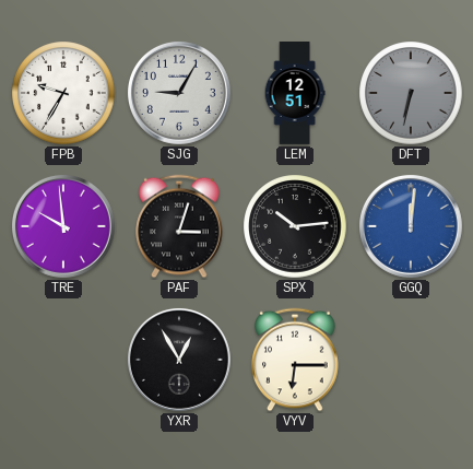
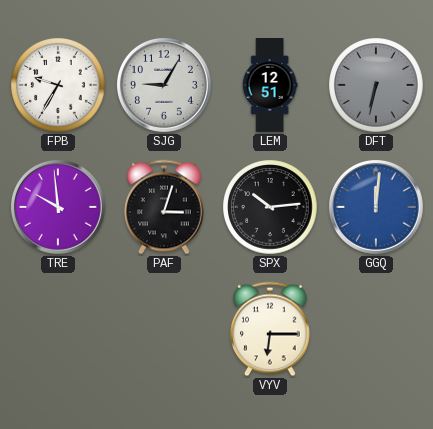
YXR: 12:55 -> none (179, 360)
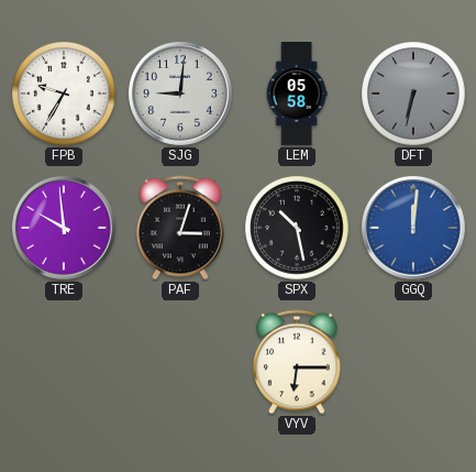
SJG: 9:05 -> 9:01 (180, 94)
LEM: 12:51 -> 05:58 (297, 95)
SPX: 10:14 -> 10:28 (297, 228)
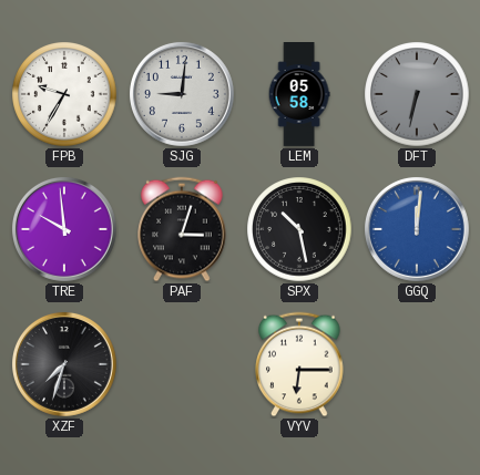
XZF: none -> 7:33 (64, 364)
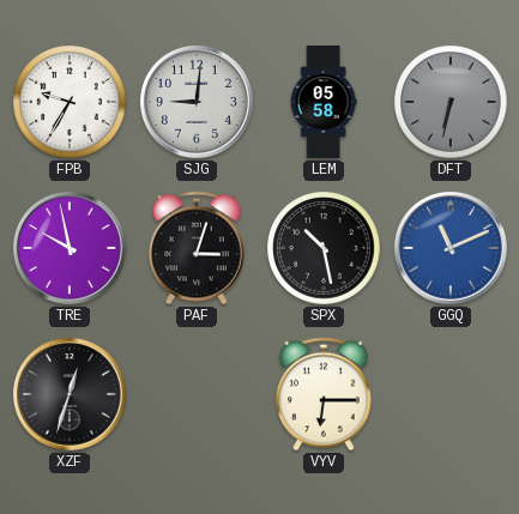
TRE: 9:59 -> 9:58 (70, 248)
GGQ: 12:01 -> 11:11 (451, 248)
XZF: 7:33 -> 12:33 (70, 394)
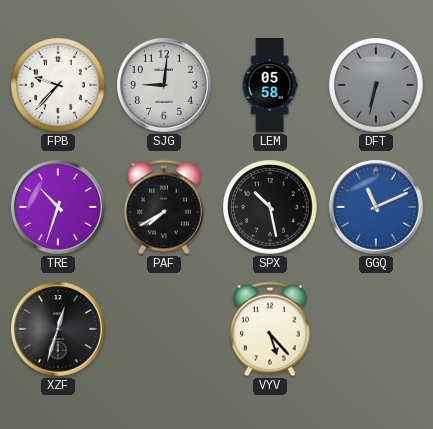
FPB: 9:35 -> 9:37 (58, 85)
TRE: 9:58 -> 10:33 (58, 207)
PAF: 3:03 -> 7:40 (164, 207)
VYV: 6:15 -> 5:23 (270, 329)
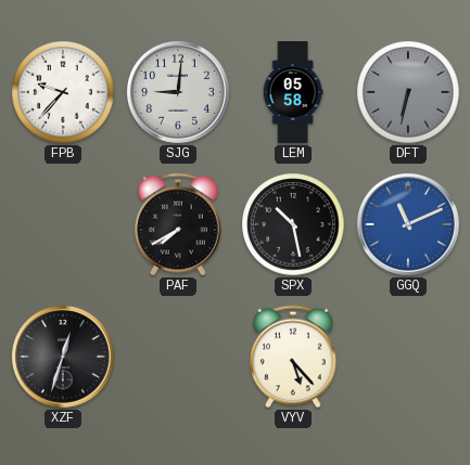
TRE: 10:33 -> none (58, 207)
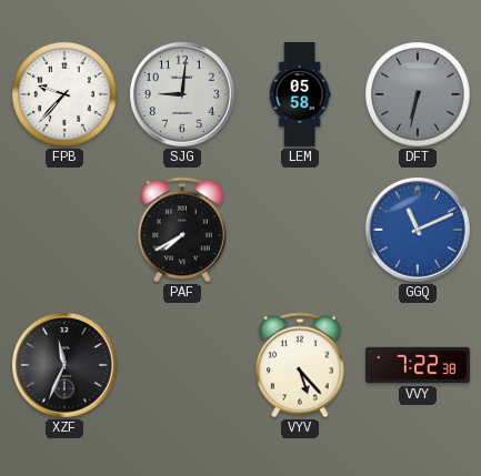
SPX: 10:28 -> none (293, 224)
XZF: 12:33 -> 11:34 (64, 365)
VVY: none -> 7:22 (418, 365)
